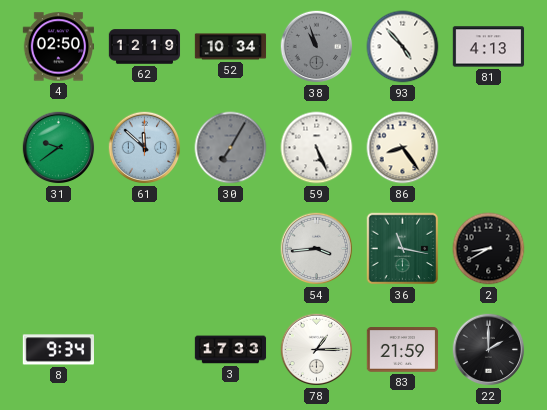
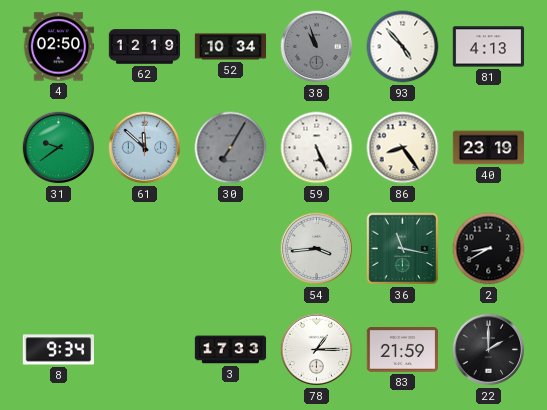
40: none -> 23:19 (489, 148)
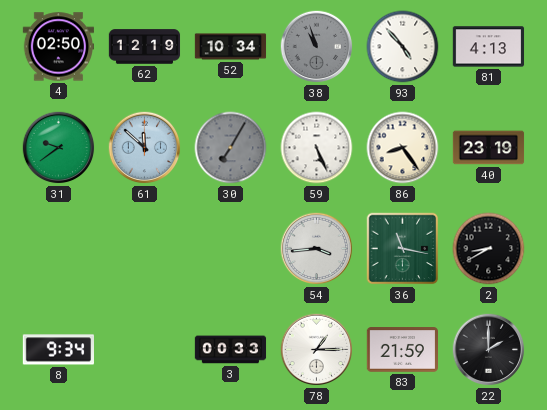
3: 17:33 -> 00:33 (231, 350)
